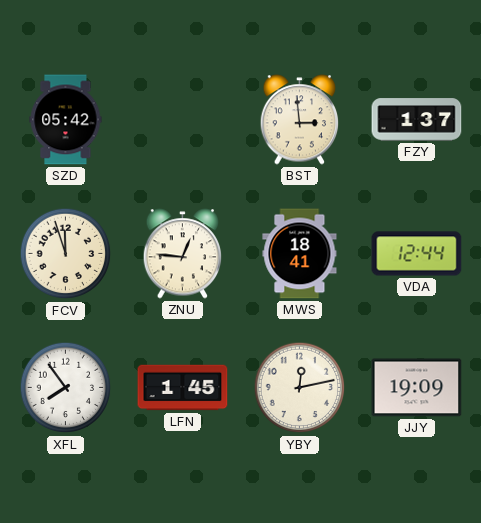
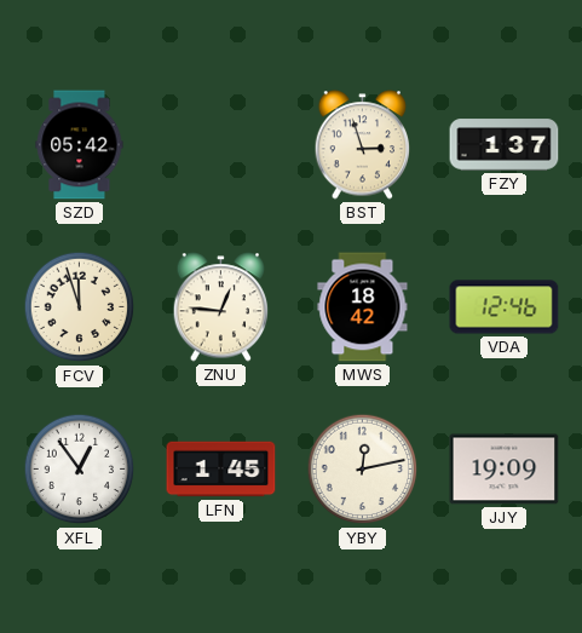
BST: 2:59 -> 2:57 (363, 145)
MWS: 18:41 -> 18:42 (363, 307)
VDA: 12:44 -> 12:46 (505, 307)
XFL: 7:54 -> 12:54 (80, 470)
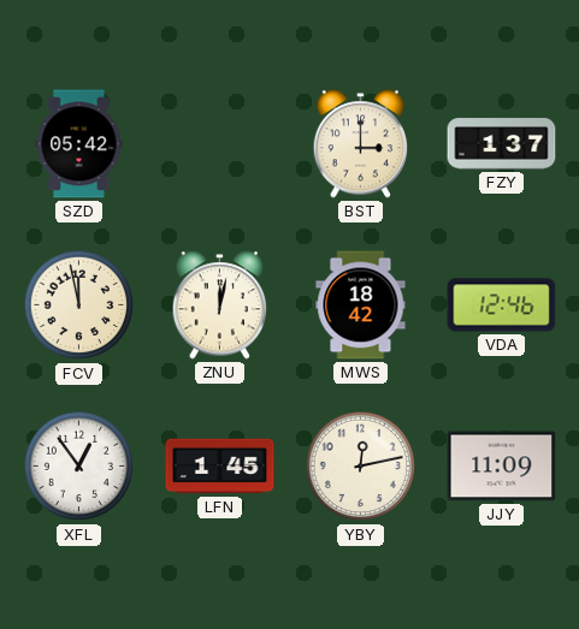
BST: 2:57 -> 3:00 (361, 144)
FCV: 11:57 -> 11:58 (79, 305)
ZNU: 12:46 -> 12:02 (220, 305)
JJY: 19:09 -> 11:09 (502, 467)
